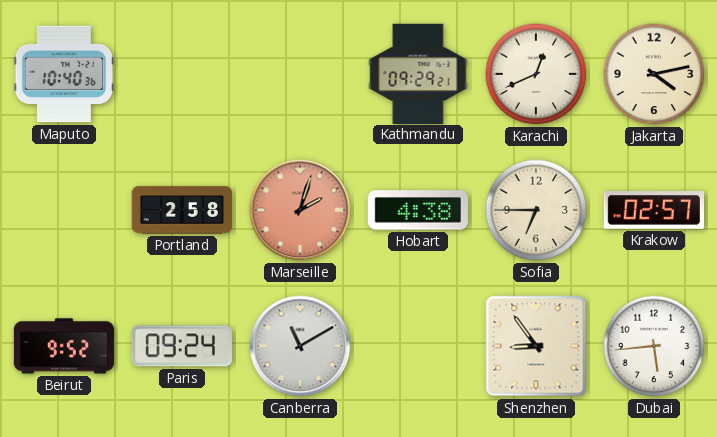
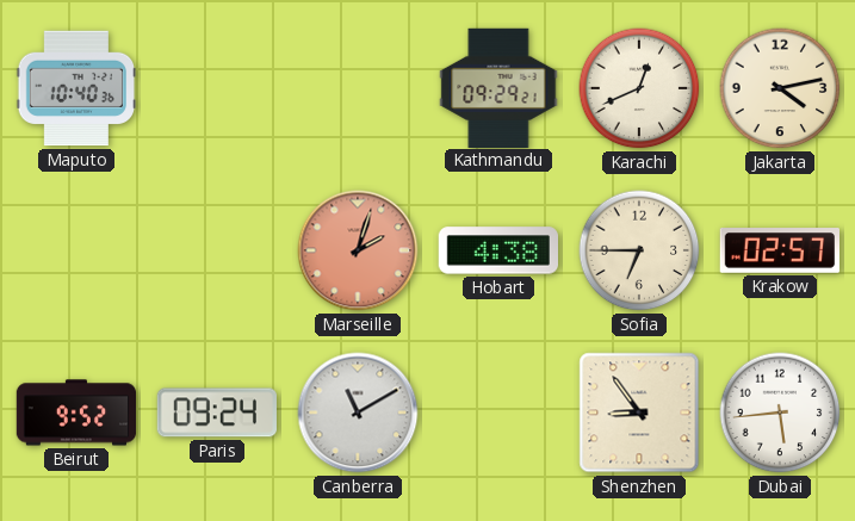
Portland: 2:58 -> none (182, 210)
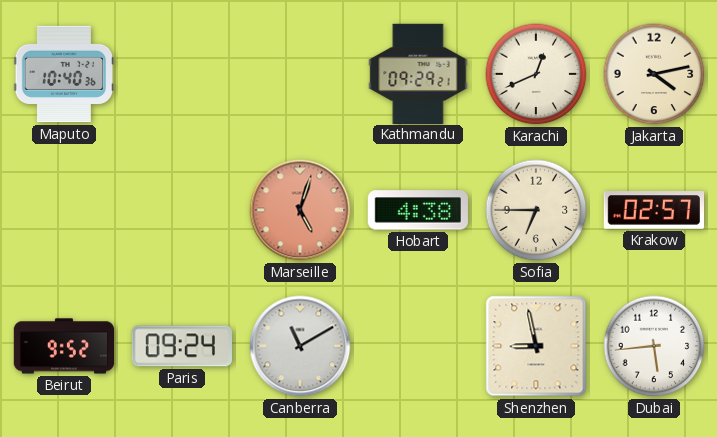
Marseille: 2:03 -> 5:03 (300, 210)
Shenzhen: 8:54 -> 8:58 (536, 346)
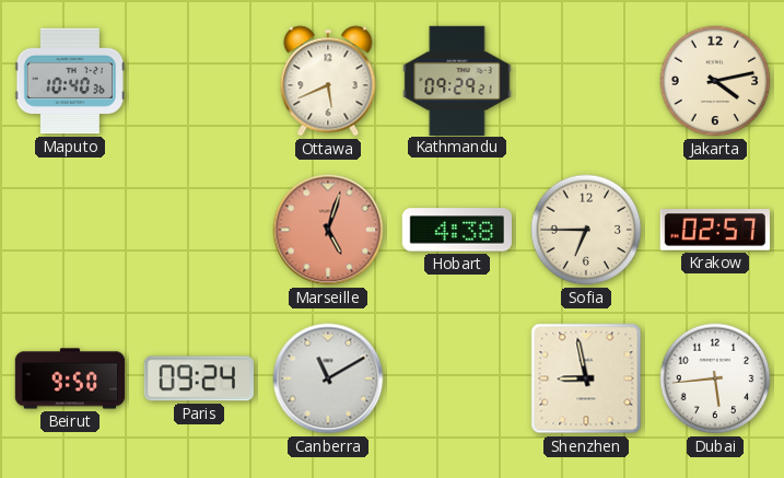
Ottawa: none -> 5:41 (328, 81)
Karachi: 12:41 -> none (536, 74)
Beirut: 9:52 -> 9:50 (70, 378)
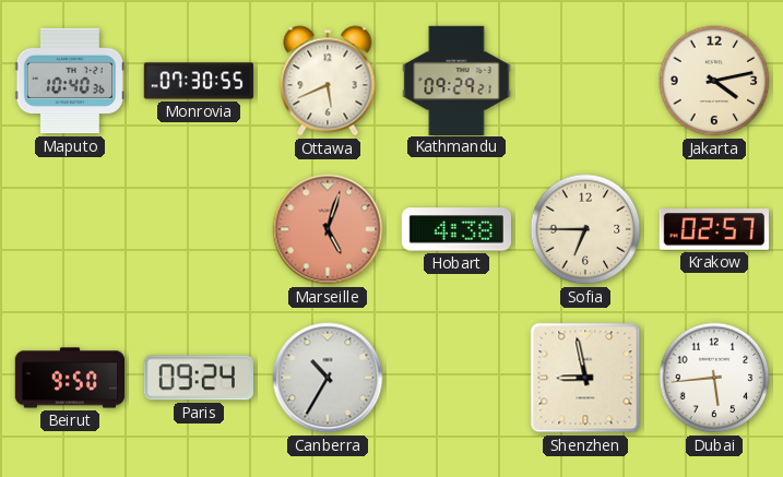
Monrovia: none -> 07:30 (199, 81)
Canberra: 11:10 -> 10:35 (328, 378)
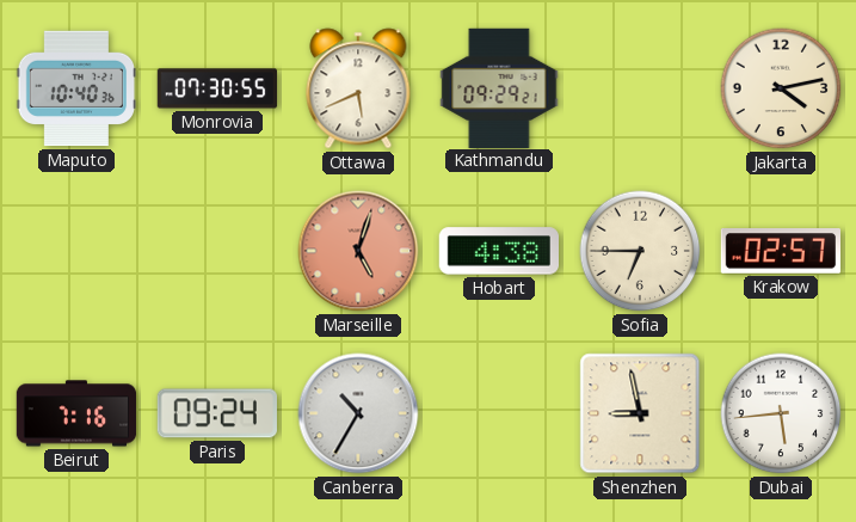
Beirut: 9:50 -> 7:16 (76, 413)
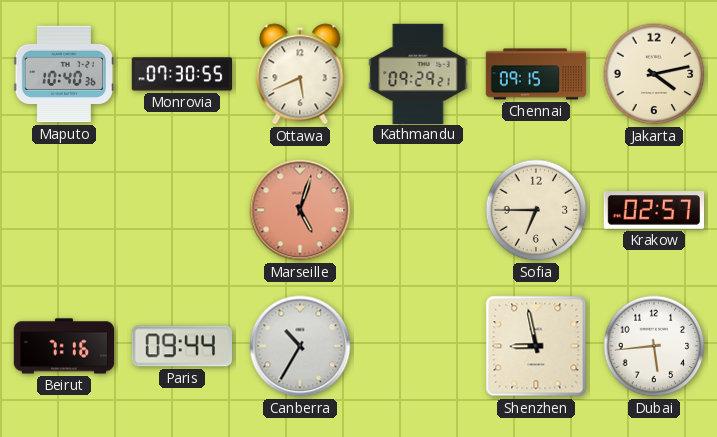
Chennai: none -> 09:15 (536, 74)
Hobart: 4:38 -> none (498, 251)
Paris: 09:24 -> 09:44 (182, 346)
